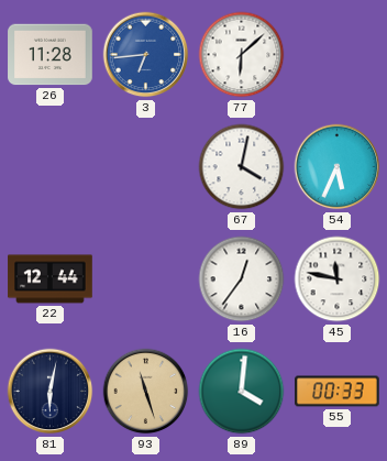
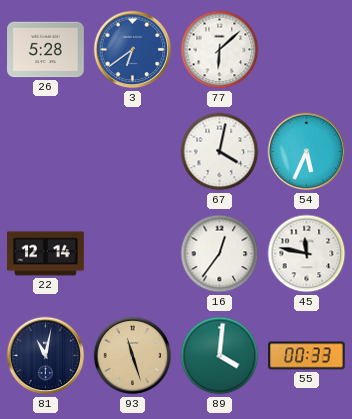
26: 11:28 -> 5:28 (46, 50)
3: 6:44 -> 6:39 (133, 50)
22: 12:44 -> 12:14 (46, 254)
81: 6:02 -> 11:02 (46, 356)
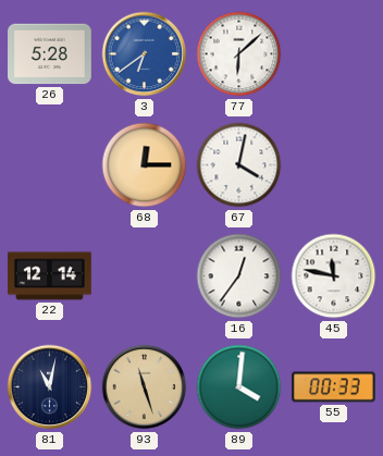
68: none -> 12:15 (145, 165)
54: 5:34 -> none (307, 152)
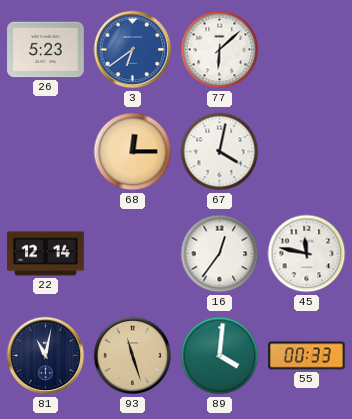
26: 5:28 -> 5:23 (46, 50)
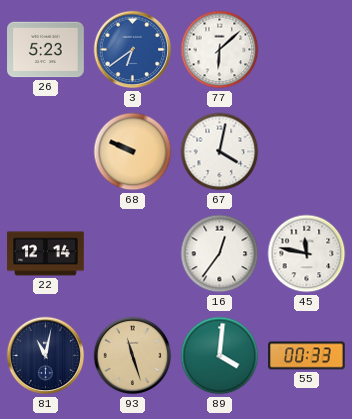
68: 12:15 -> 9:49 (133, 152)
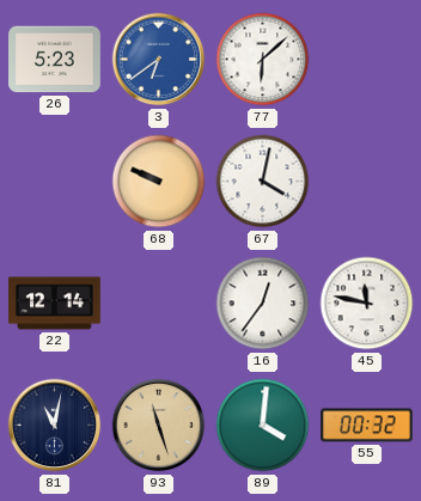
55: 00:33 -> 00:32 (367, 426)
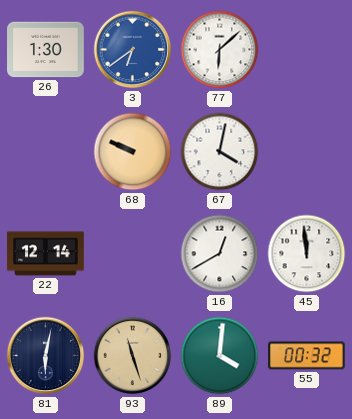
26: 5:23 -> 1:30 (46, 50)
16: 12:36 -> 12:40 (220, 254)
45: 11:47 -> 11:59 (307, 254)
81: 11:02 -> 6:02 (46, 356)
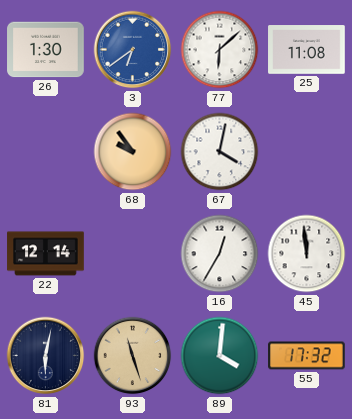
25: none -> 11:08 (307, 50)
68: 9:49 -> 9:54 (133, 152)
16: 12:40 -> 12:35 (220, 254)
55: 00:32 -> 17:32 (307, 356)
